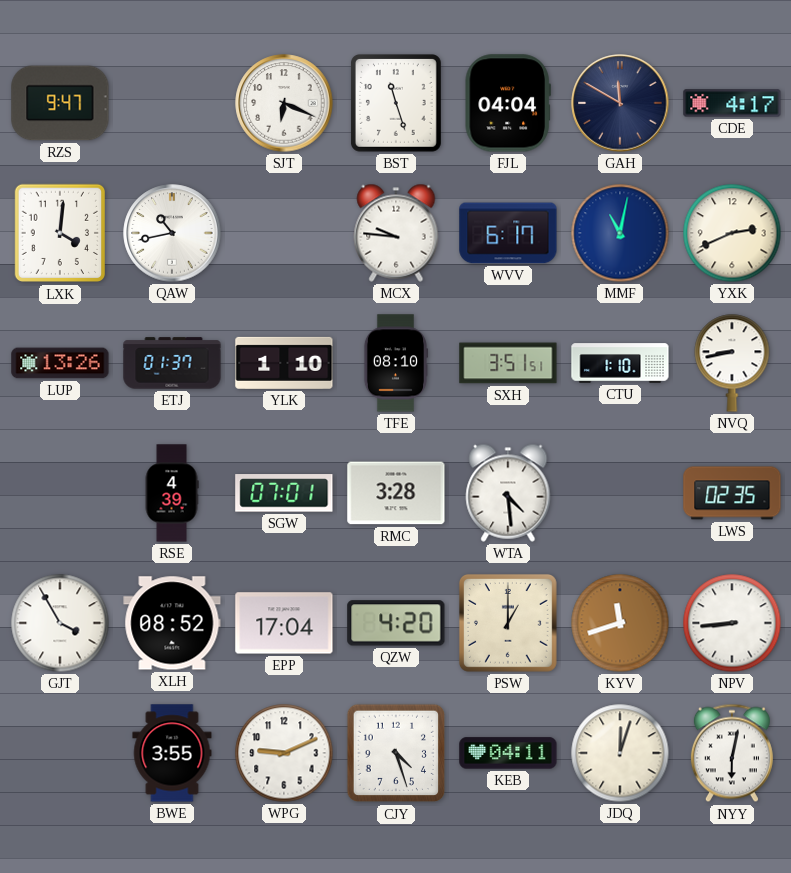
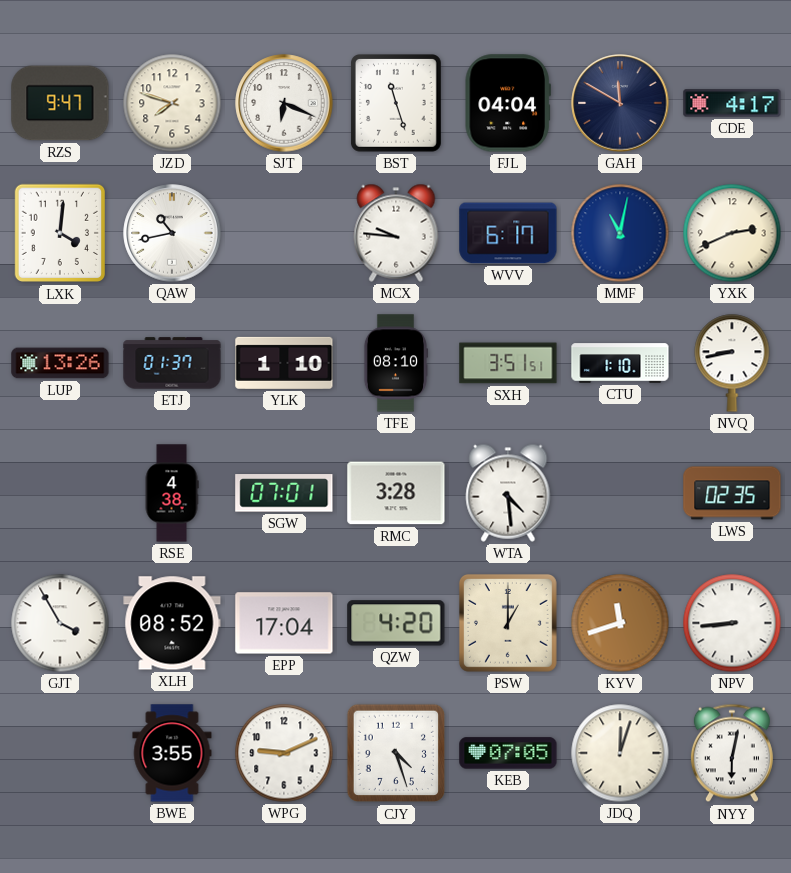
JZD: none -> 7:48 (172, 103)
RSE: 4:39 -> 4:38 (172, 493)
KEB: 04:11 -> 07:05 (508, 753)
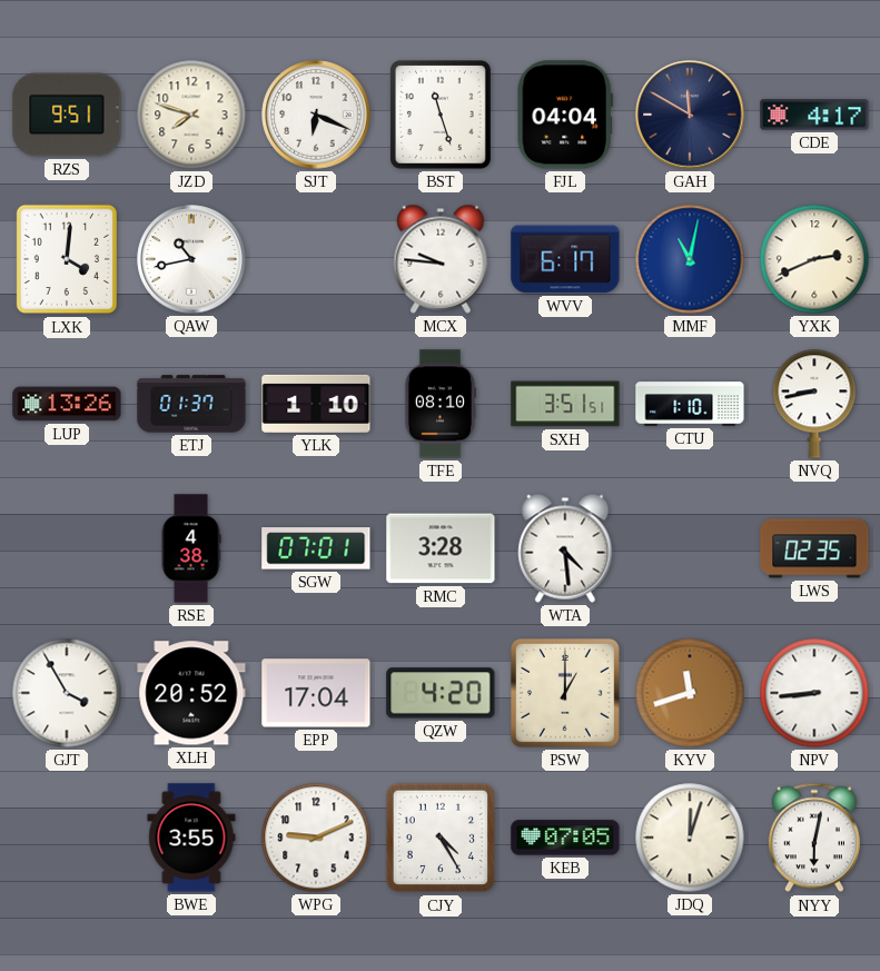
RZS: 9:47 -> 9:51 (67, 115)
XLH: 08:52 -> 20:52 (191, 693)
CJY: 4:27 -> 4:25 (441, 838)
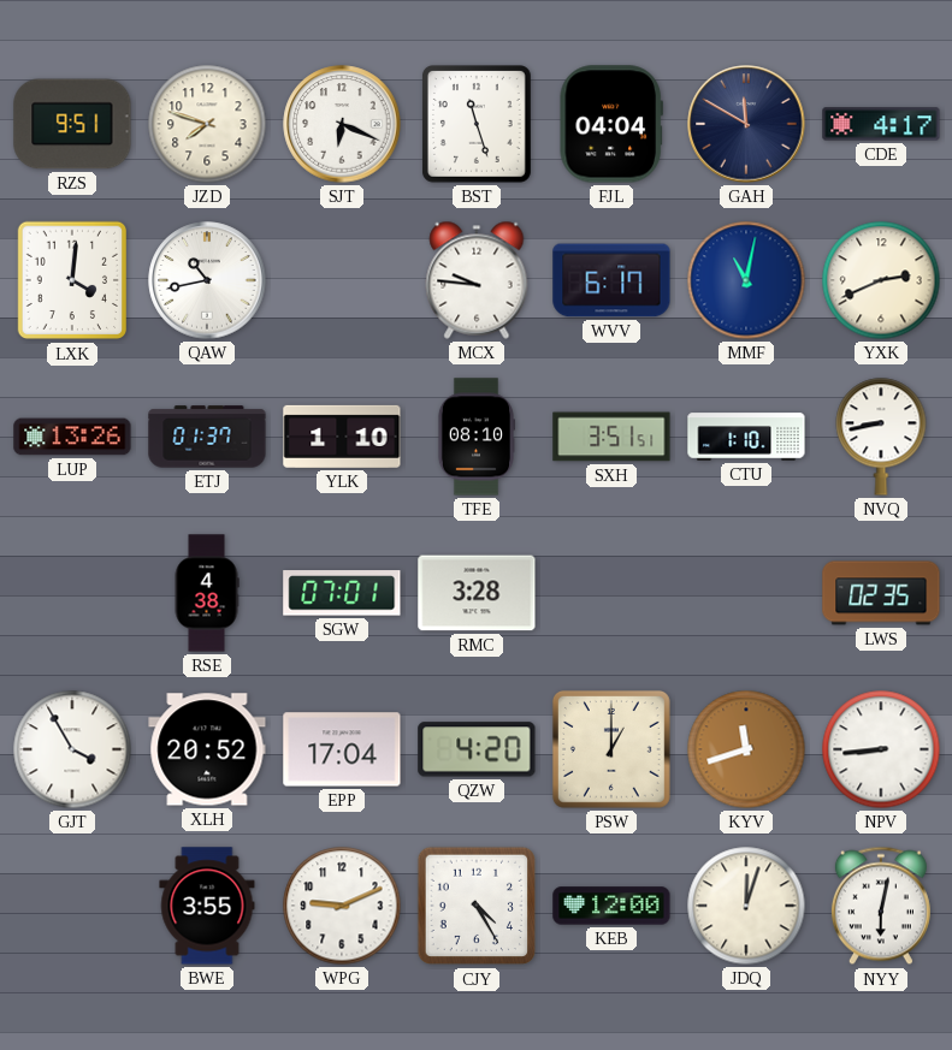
WTA: 4:29 -> none (565, 548)
KEB: 07:05 -> 12:00 (611, 906)
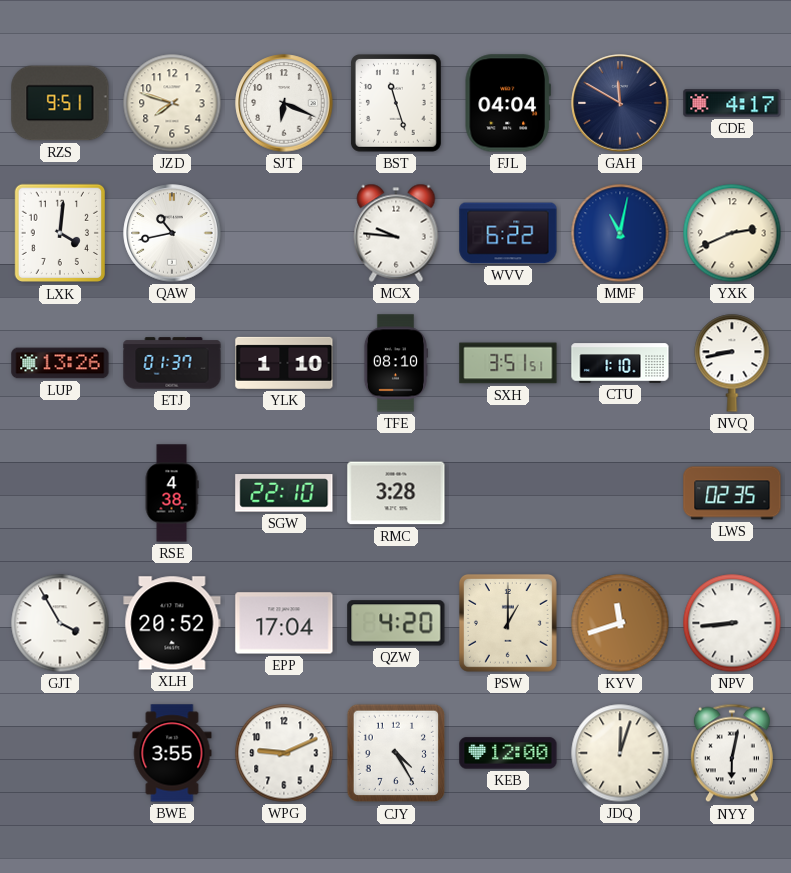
WVV: 6:17 -> 6:22 (508, 233)
SGW: 07:01 -> 22:10 (284, 493)
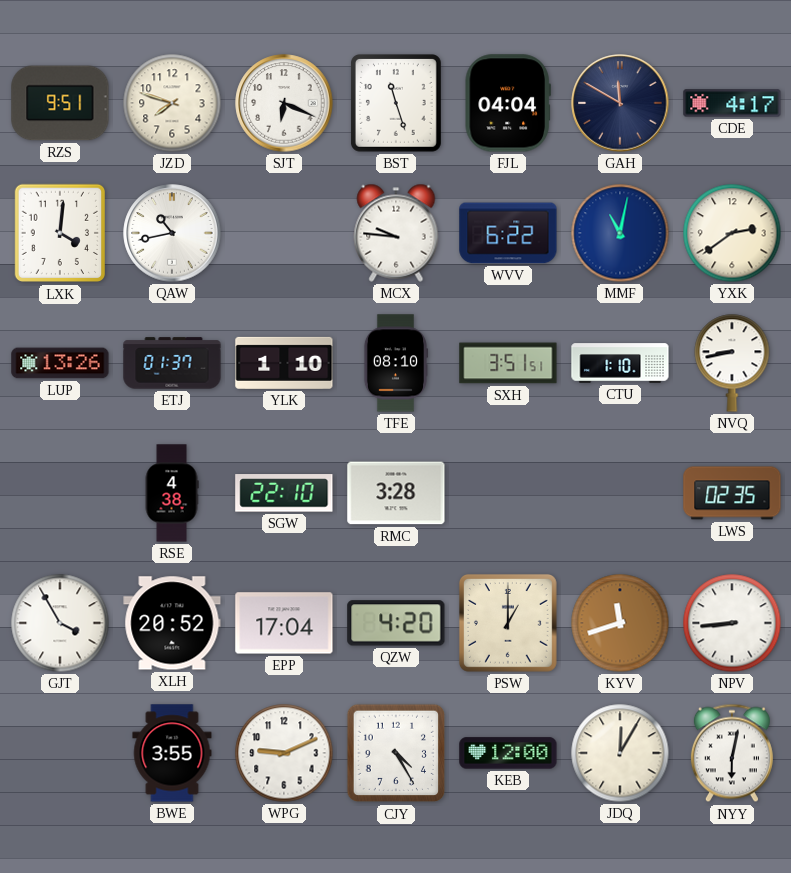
YXK: 2:41 -> 2:39 (732, 233)
JDQ: 12:03 -> 12:05 (620, 753)
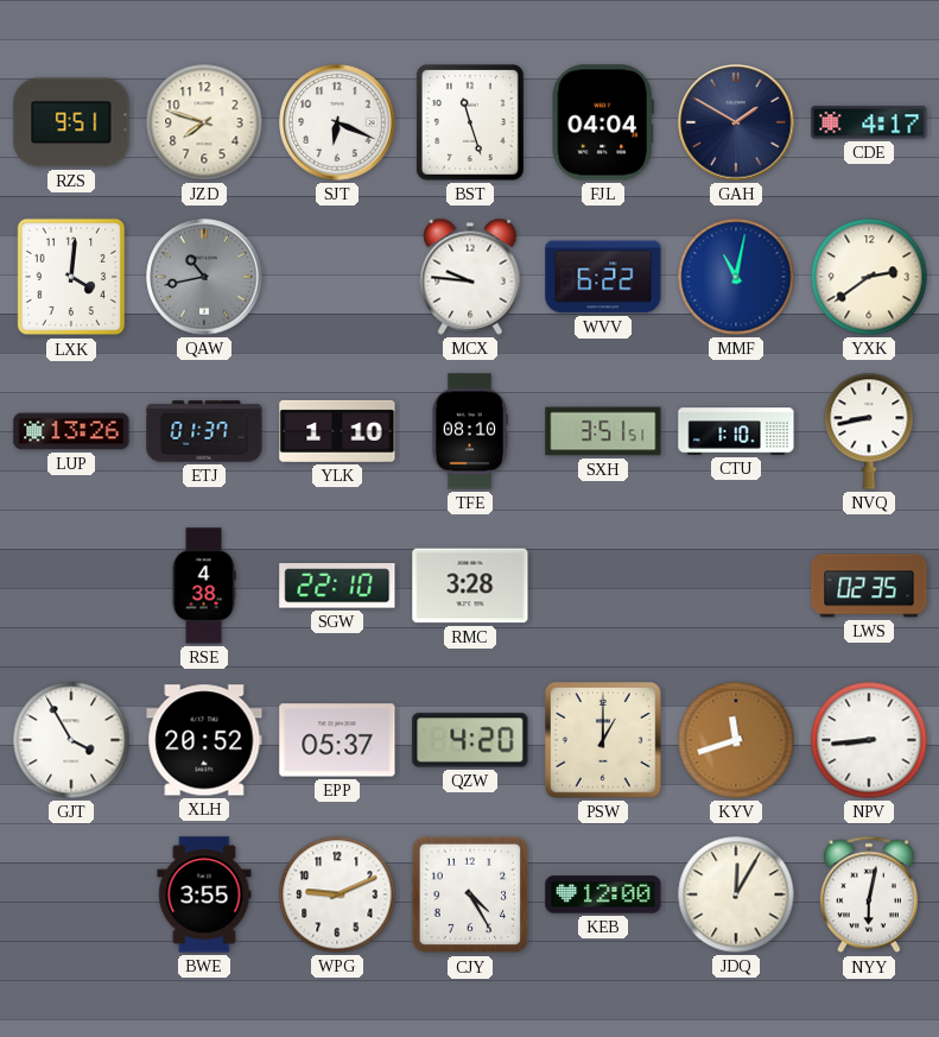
GAH: 11:50 -> 1:50 (736, 122)
QAW dial: white -> grey (204, 277)
EPP: 17:04 -> 05:37 (337, 740)
